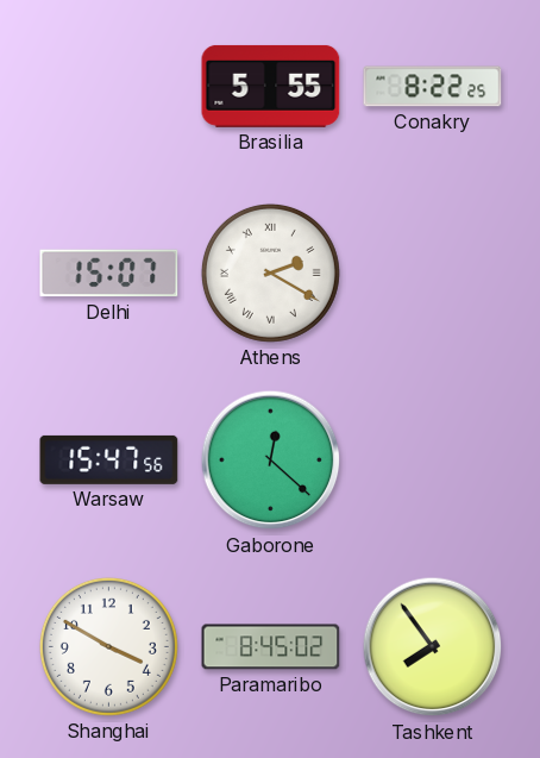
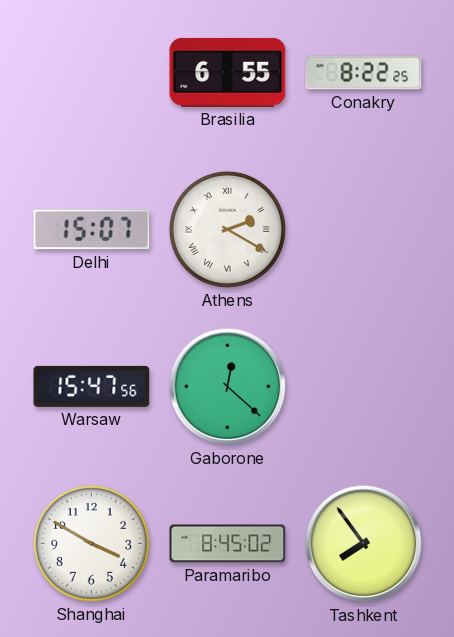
Brasilia: 5:55 -> 6:55 (228, 72)
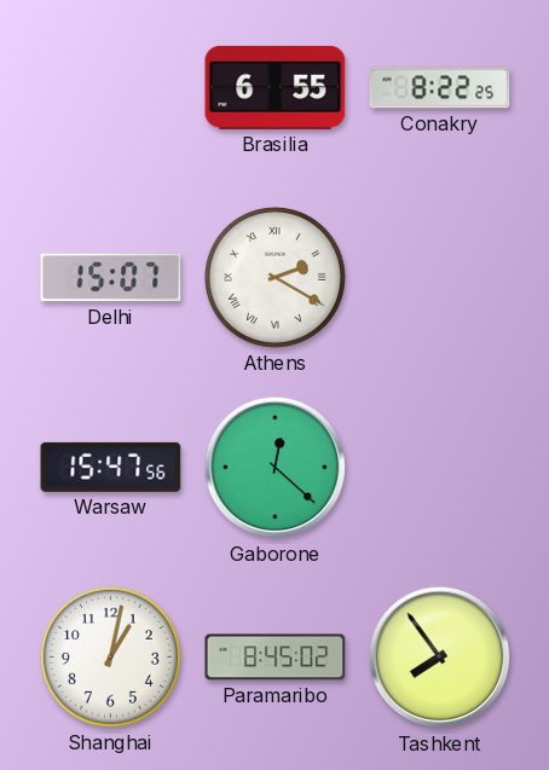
Shanghai: 3:50 -> 1:02 (110, 656)
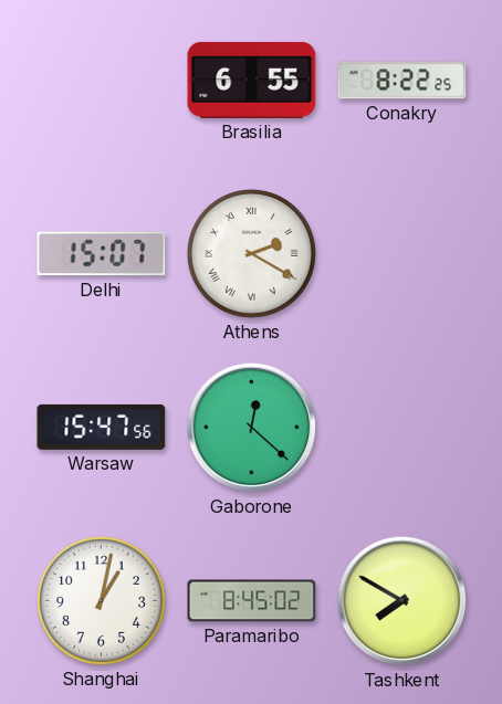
Tashkent: 7:54 -> 7:50 (402, 601)
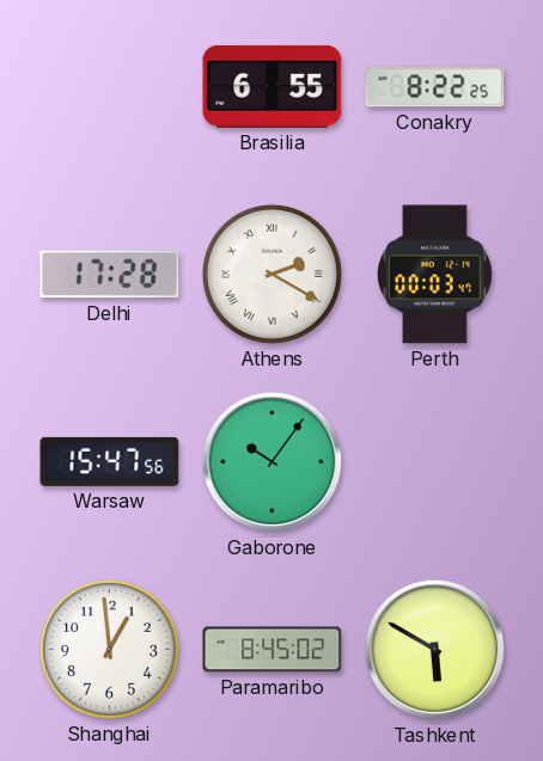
Delhi: 15:07 -> 17:28 (110, 275)
Perth: none -> 00:03 (435, 275)
Gaborone: 12:22 -> 10:06 (273, 462)
Shanghai: 1:02 -> 12:59 (109, 649)
Tashkent: 7:50 -> 5:50 (435, 650)
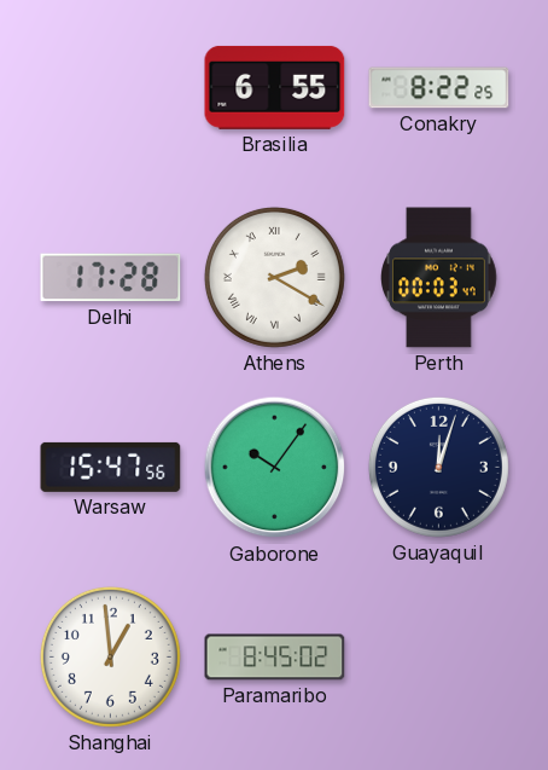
Guayaquil: none -> 12:03 (438, 467)
Tashkent: 5:50 -> none (435, 650)
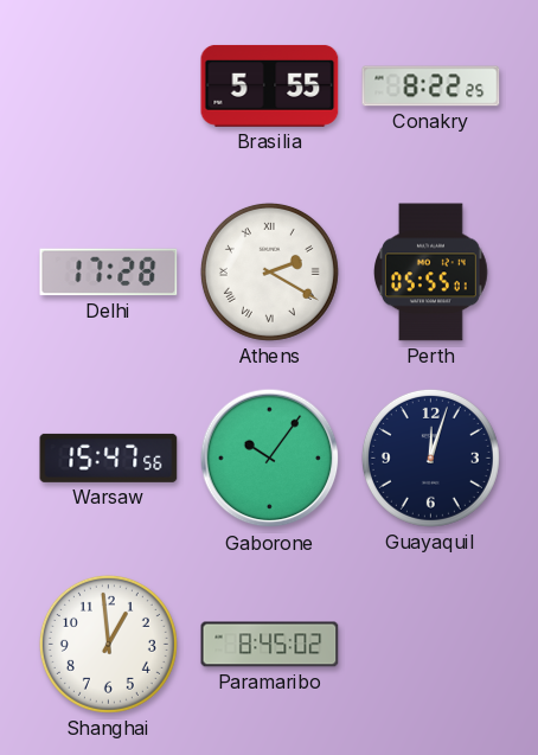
Brasilia: 6:55 -> 5:55 (270, 85)
Perth: 00:03 -> 05:55 (431, 273)
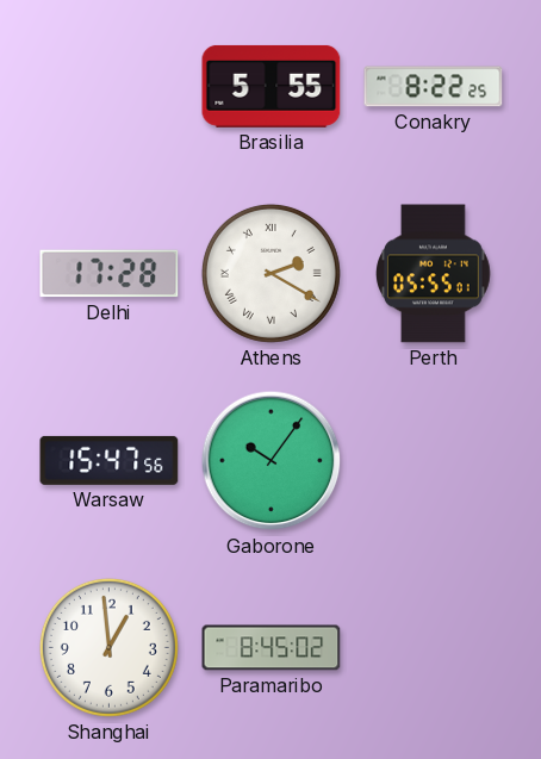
Guayaquil: 12:03 -> none (430, 458)
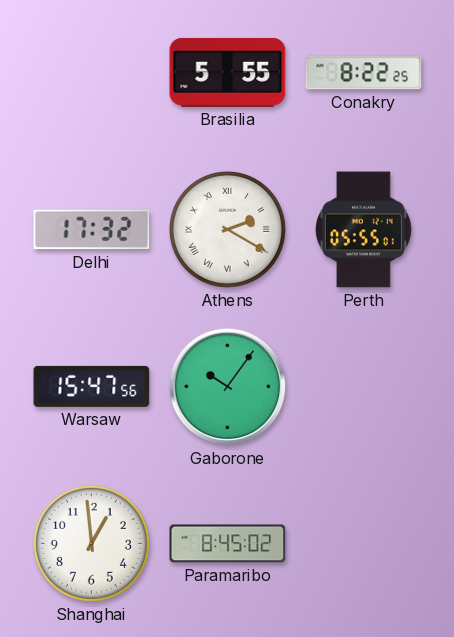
Delhi: 17:28 -> 17:32 (92, 230)
